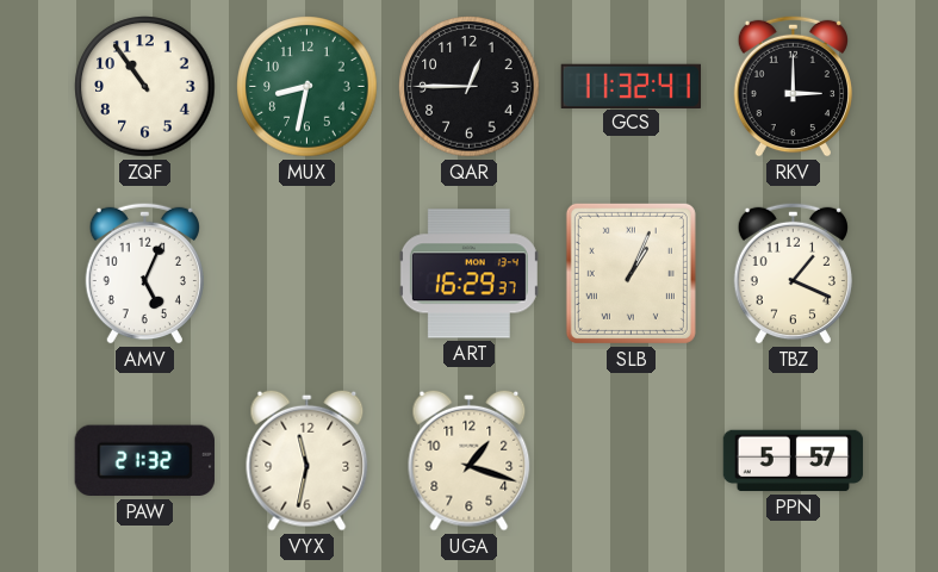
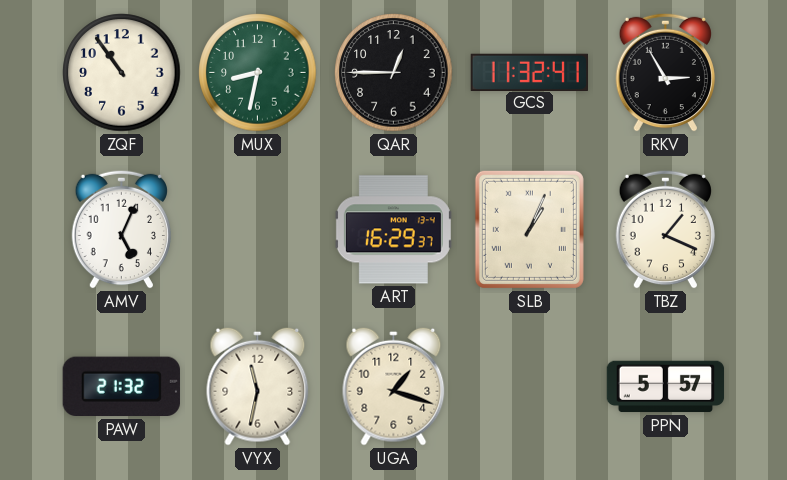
RKV: 3:00 -> 2:55 (665, 72)
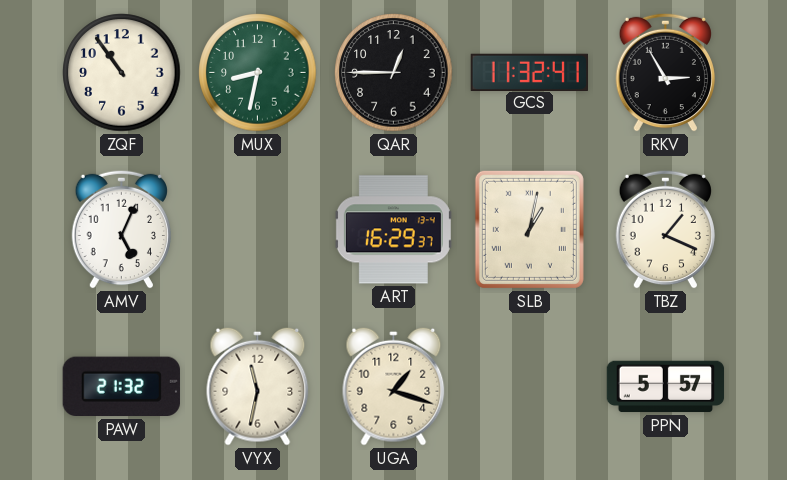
SLB: 1:04 -> 1:02 (529, 229)
